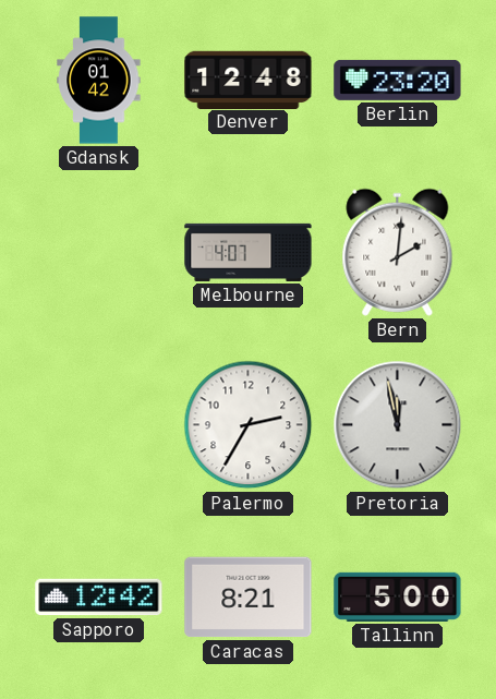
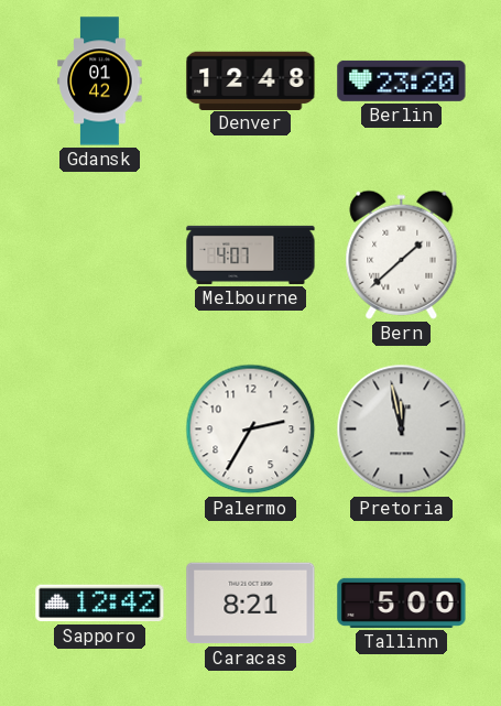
Bern: 2:01 -> 1:38 (402, 254)
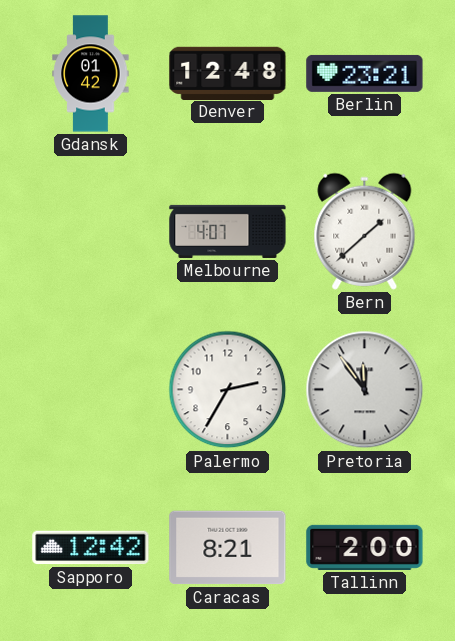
Berlin: 23:20 -> 23:21 (365, 73)
Pretoria: 11:58 -> 11:54 (365, 390)
Tallinn: 5:00 -> 2:00 (365, 547)
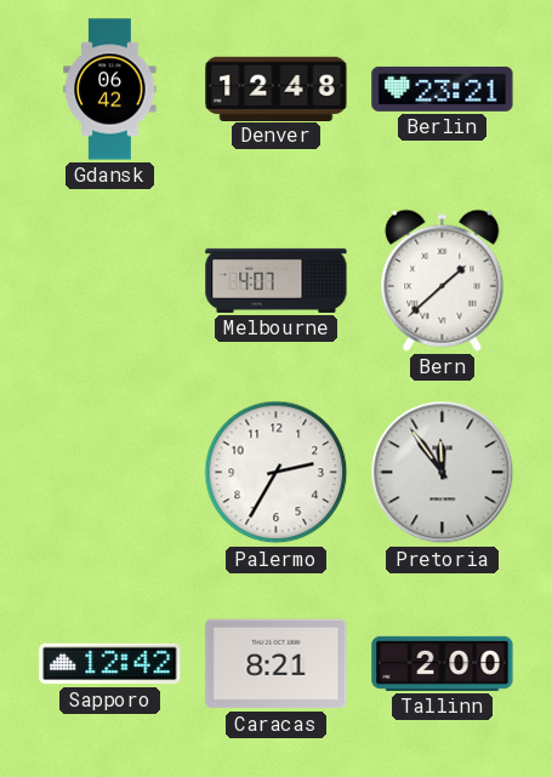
Gdansk: 01:42 -> 06:42 (110, 90)
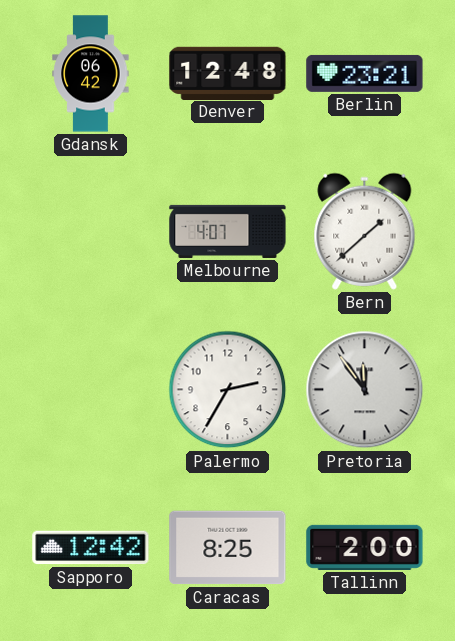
Caracas: 8:21 -> 8:25 (228, 548)
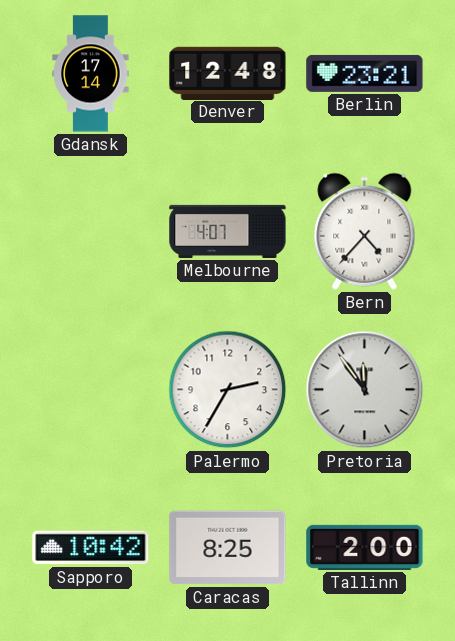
Gdansk: 06:42 -> 17:14 (91, 74)
Bern: 1:38 -> 4:37 (365, 231)
Sapporo: 12:42 -> 10:42 (91, 548)
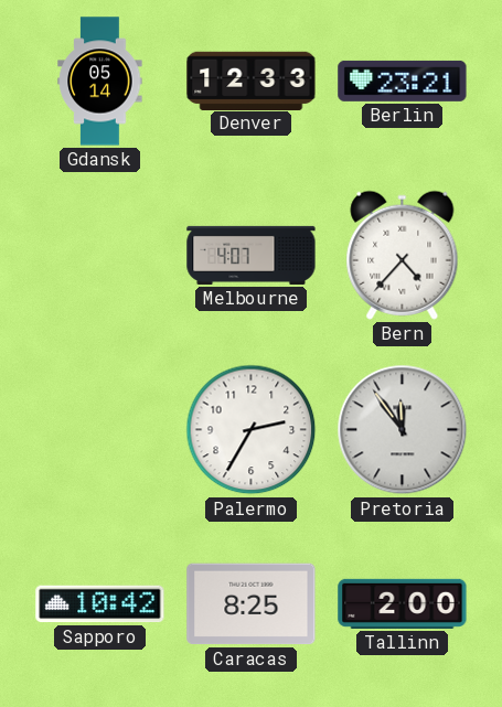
Gdansk: 17:14 -> 05:14 (100, 82)
Denver: 12:48 -> 12:33 (252, 81)
